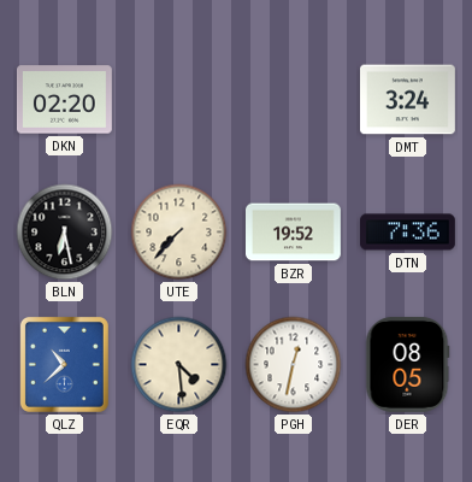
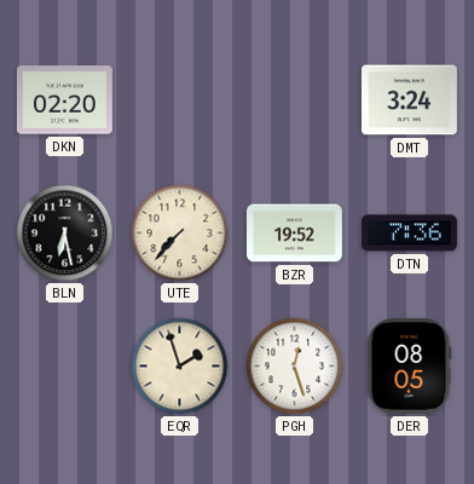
QLZ: 10:38 -> none (64, 364)
EQR: 4:29 -> 1:57 (180, 367)
PGH: 12:32 -> 12:27 (295, 367)
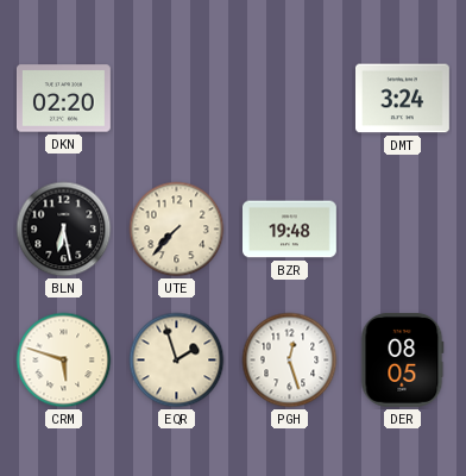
BZR: 19:52 -> 19:48 (290, 230)
DTN: 7:36 -> none (410, 234)
CRM: none -> 5:48 (64, 361)
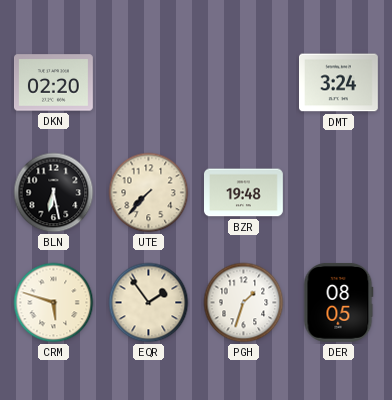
EQR: 1:57 -> 1:54 (149, 303)
PGH: 12:27 -> 1:33 (244, 303)
